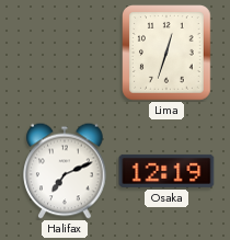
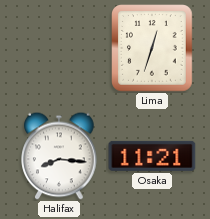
Halifax: 7:11 -> 8:16 (59, 156)
Osaka: 12:19 -> 11:21 (152, 156)
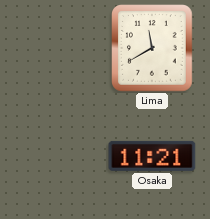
Lima: 12:33 -> 11:40 (153, 48)
Halifax: 8:16 -> none (59, 156)
